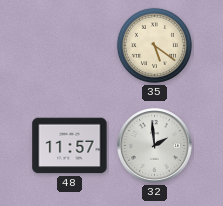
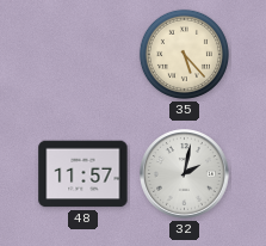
35: 5:21 -> 5:23 (184, 54)
32: 1:59 -> 2:02 (185, 174)
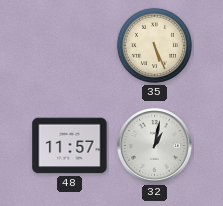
35: 5:23 -> 5:26 (154, 45)
32: 2:02 -> 1:02 (155, 146)
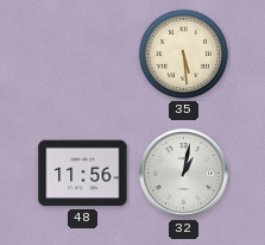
35: 5:26 -> 5:29 (183, 54)
48: 11:57 -> 11:56 (83, 174)
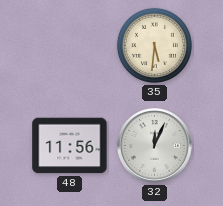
35: 5:29 -> 5:31 (154, 45)
32: 1:02 -> 12:04 (155, 146)
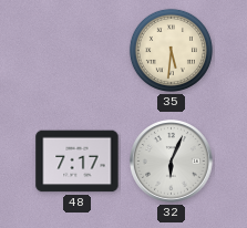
48: 11:56 -> 7:17 (78, 162)
32: 12:04 -> 6:04 (172, 162)
